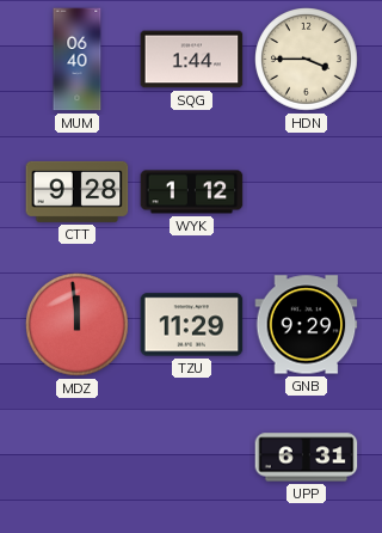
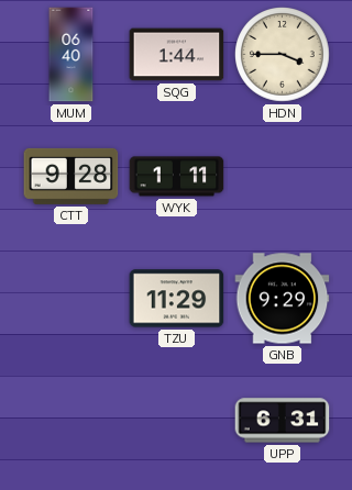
WYK: 1:12 -> 1:11 (177, 177)
MDZ: 11:59 -> none (78, 325)
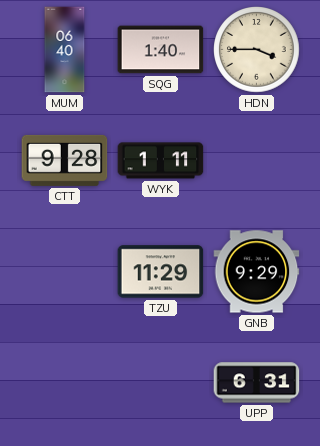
SQG: 1:44 -> 1:40 (161, 50)
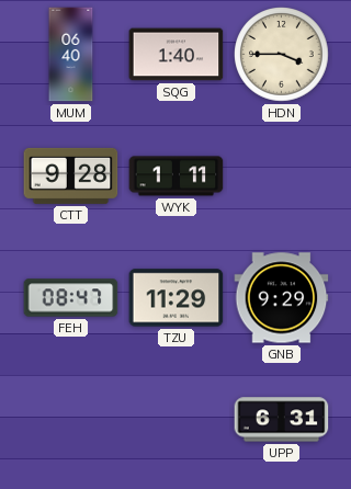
FEH: none -> 08:47 (71, 298)
